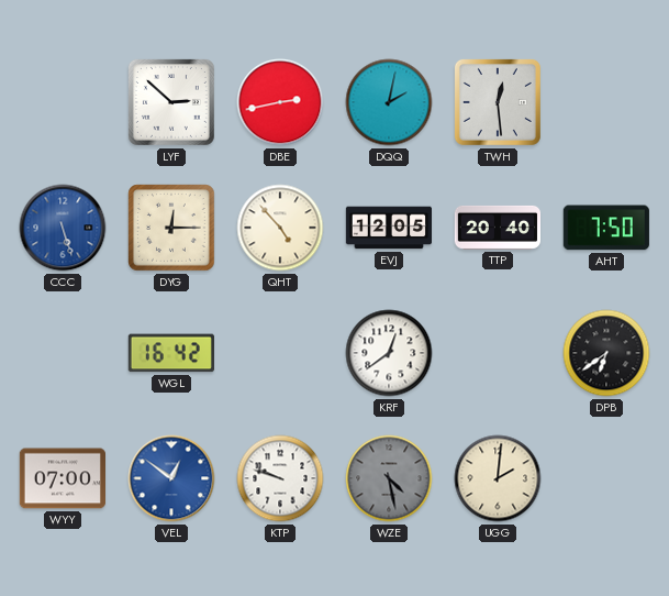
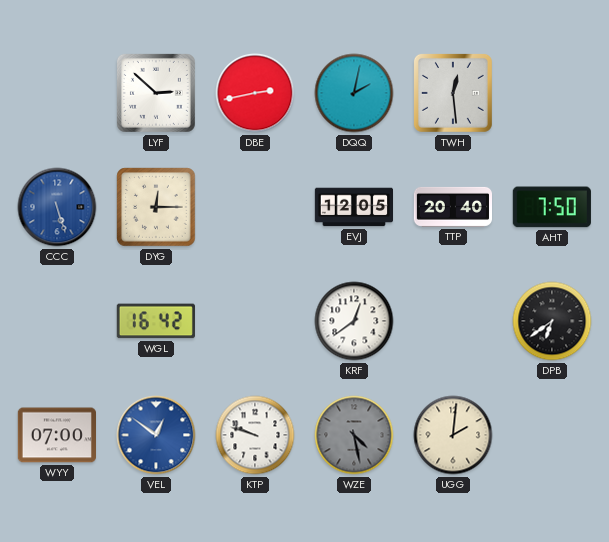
QHT: 4:53 -> none (280, 228)
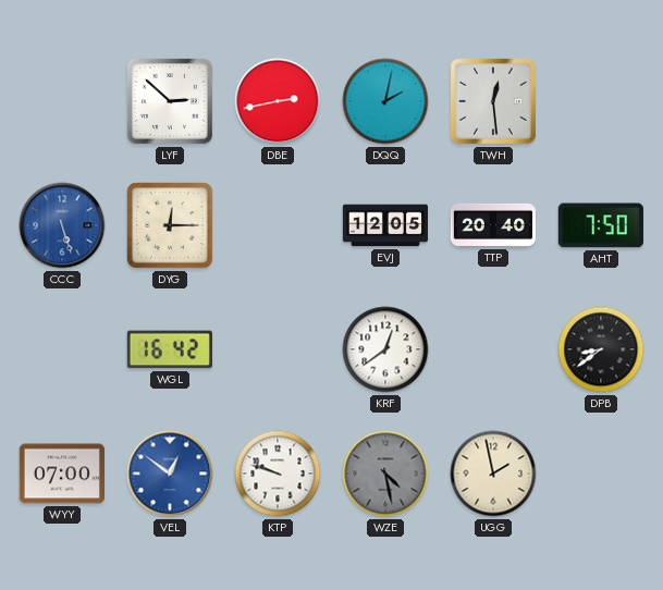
DPB: 6:39 -> 8:39 (601, 349)
UGG: 2:01 -> 1:58 (493, 474)
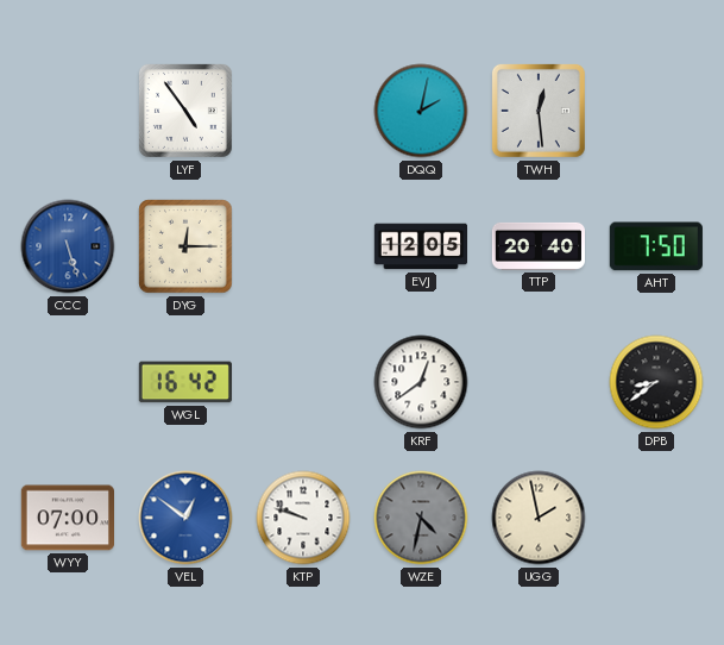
LYF: 2:52 -> 4:54 (185, 111)
DBE: 2:43 -> none (278, 101)
WZE: 4:28 -> 4:32 (421, 518)
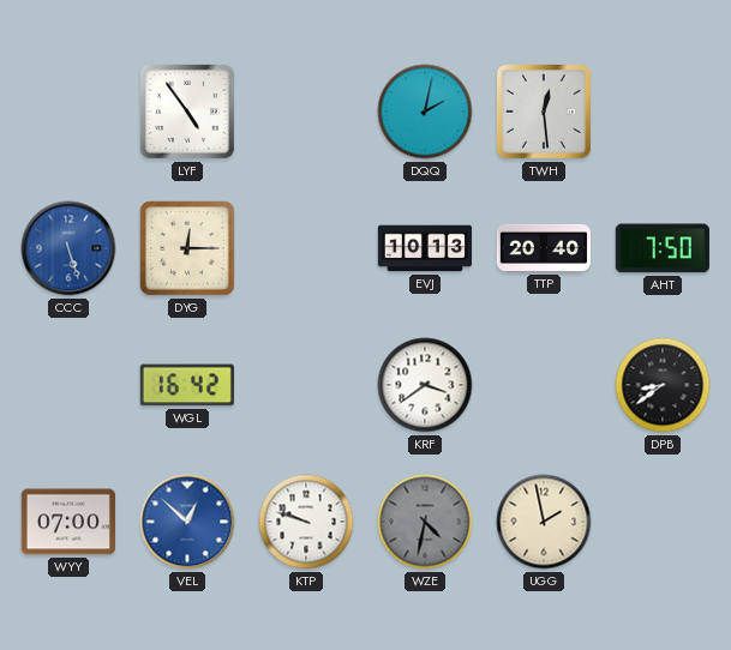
EVJ: 12:05 -> 10:13 (424, 248)
KRF: 12:39 -> 3:39 (425, 385)
VEL: 12:51 -> 12:52 (187, 522)
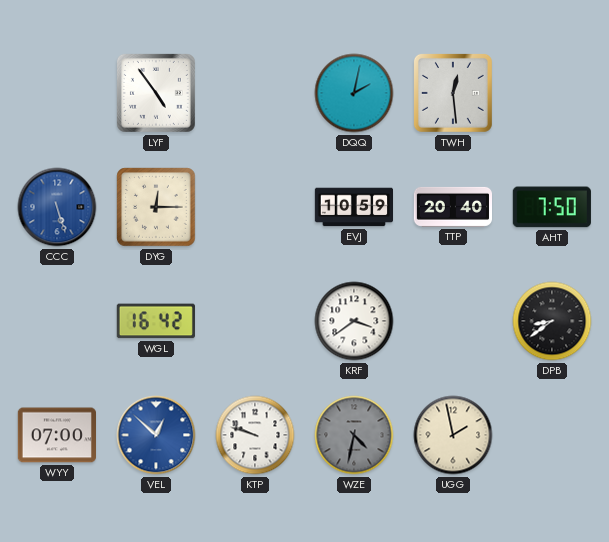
EVJ: 10:13 -> 10:59 (353, 207)
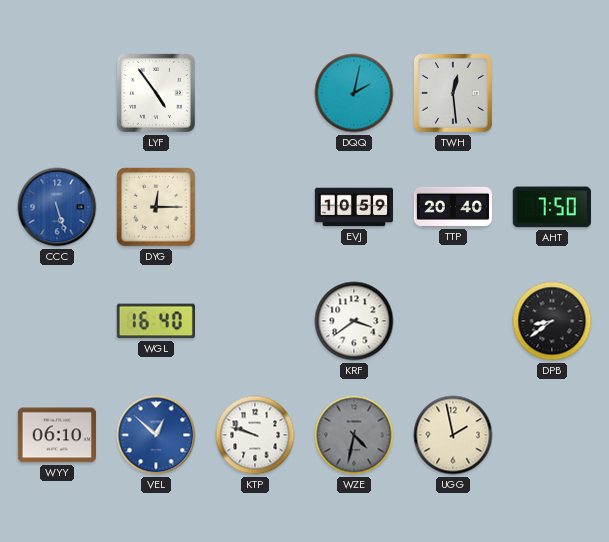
WGL: 16:42 -> 16:40 (156, 321)
WYY: 07:00 -> 06:10 (56, 435)
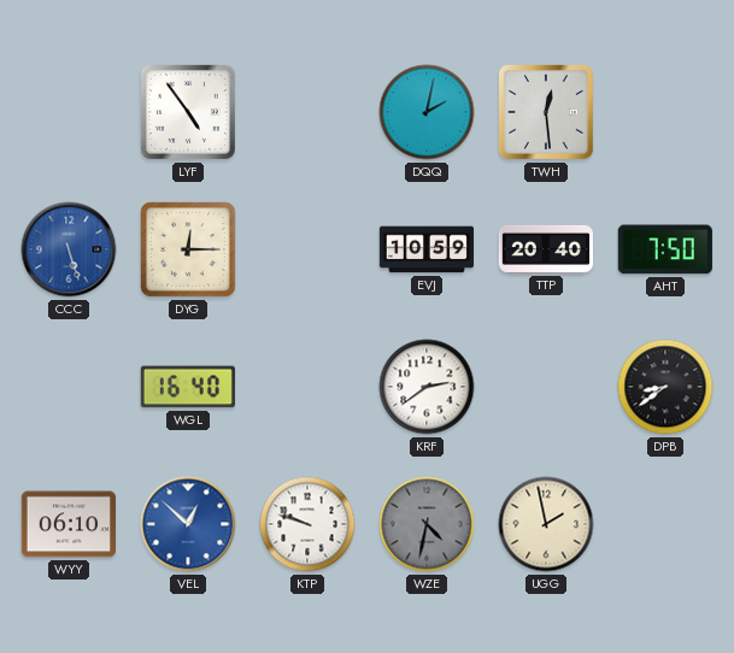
KRF: 3:39 -> 2:39 (427, 387)
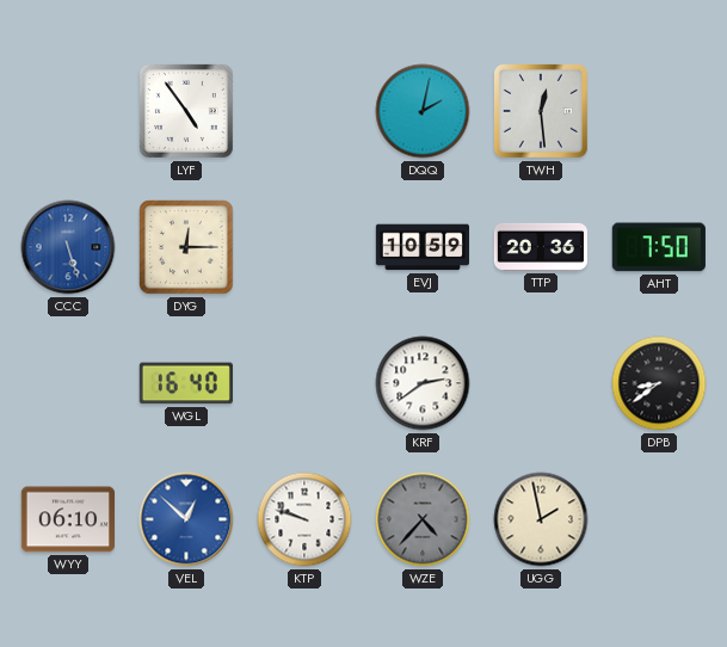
TTP: 20:40 -> 20:36 (540, 247)
WZE: 4:32 -> 4:37 (423, 519)
